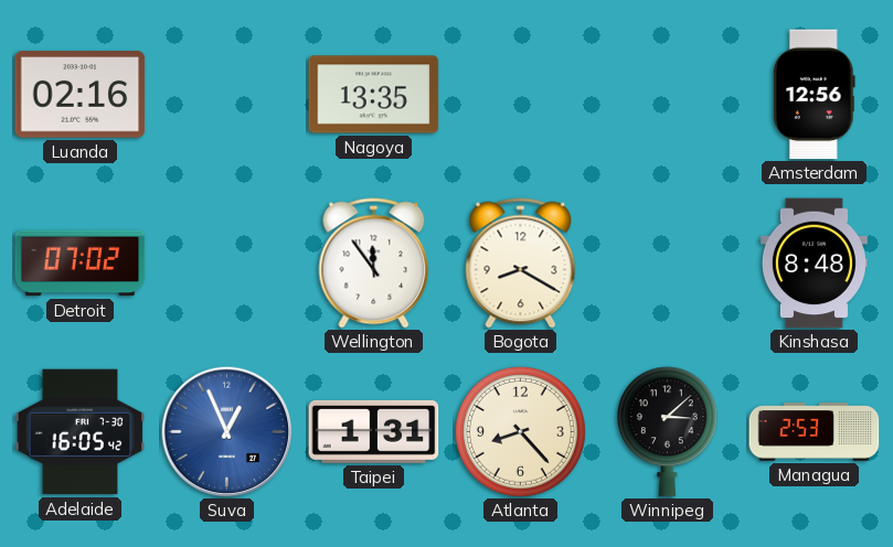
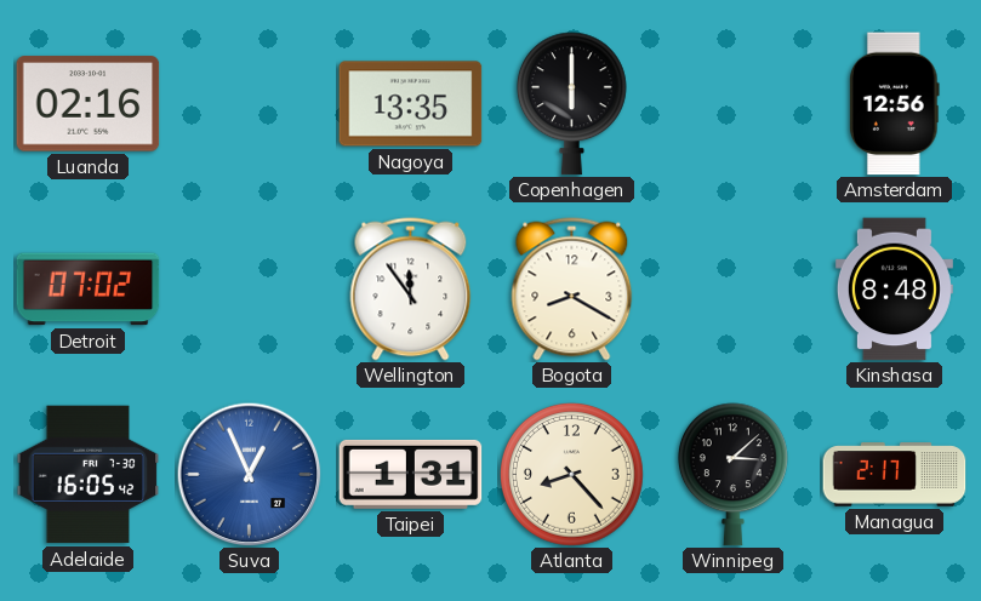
Copenhagen: none -> 6:00 (571, 104)
Managua: 2:53 -> 2:17 (895, 475)
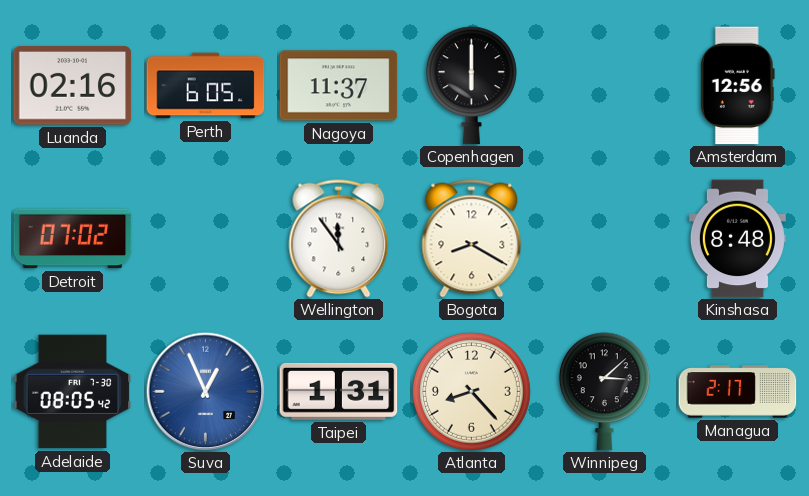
Perth: none -> 6:05 (206, 86)
Nagoya: 13:35 -> 11:37 (339, 86)
Adelaide: 16:05 -> 08:05 (73, 392)
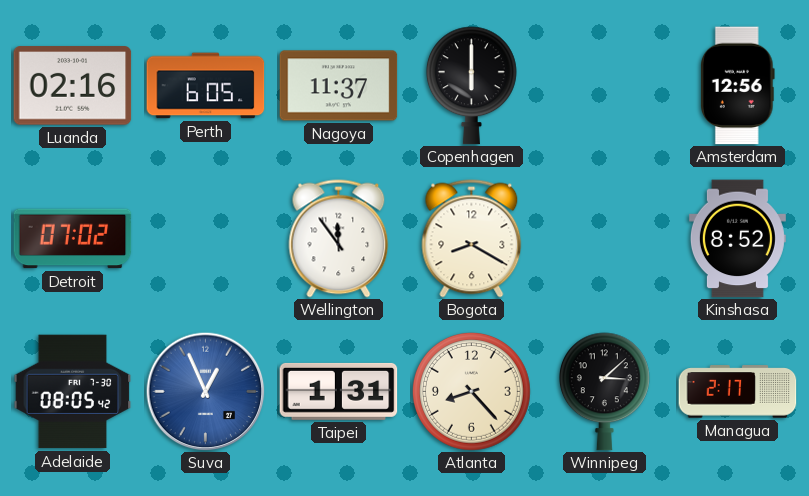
Kinshasa: 8:48 -> 8:52 (737, 239)
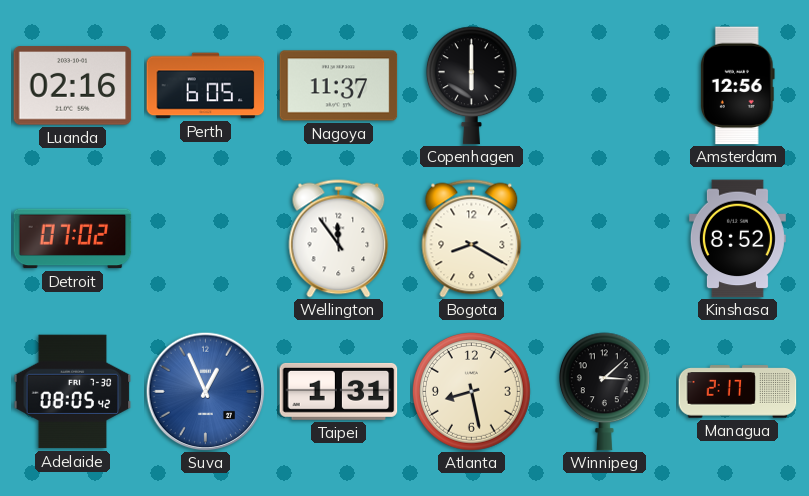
Atlanta: 8:23 -> 8:28 (471, 391)
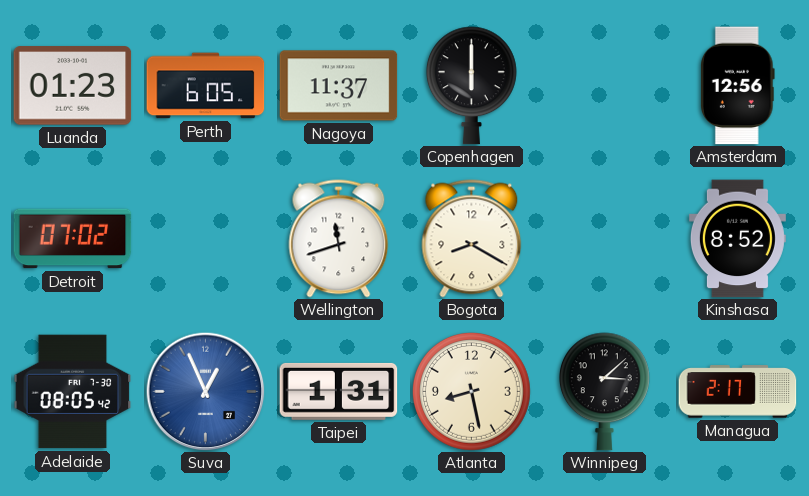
Luanda: 02:16 -> 01:23 (73, 86)
Wellington: 11:54 -> 11:42 (339, 239)
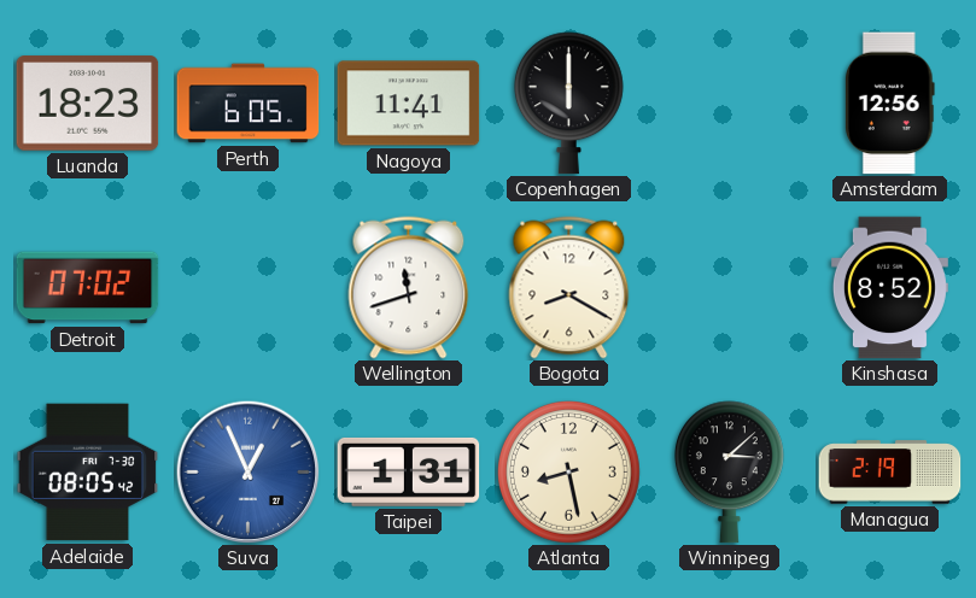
Luanda: 01:23 -> 18:23 (88, 104)
Nagoya: 11:37 -> 11:41 (409, 104)
Managua: 2:17 -> 2:19 (890, 473)
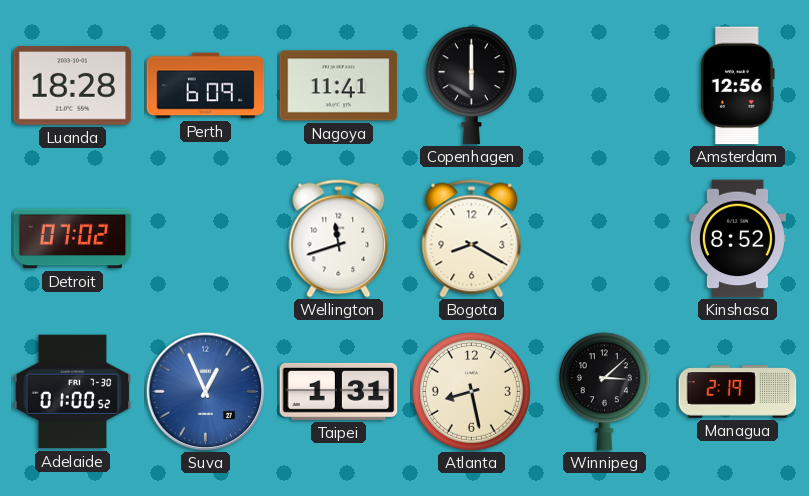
Luanda: 18:23 -> 18:28 (73, 86)
Perth: 6:05 -> 6:09 (206, 86)
Adelaide: 08:05 -> 01:00 (73, 392)
